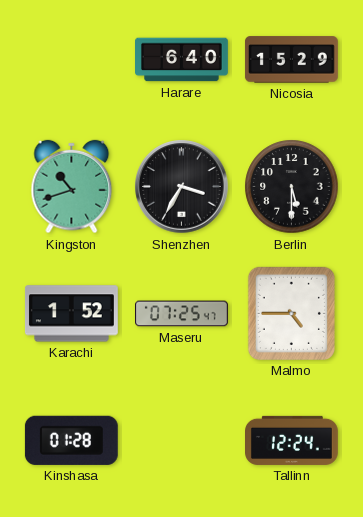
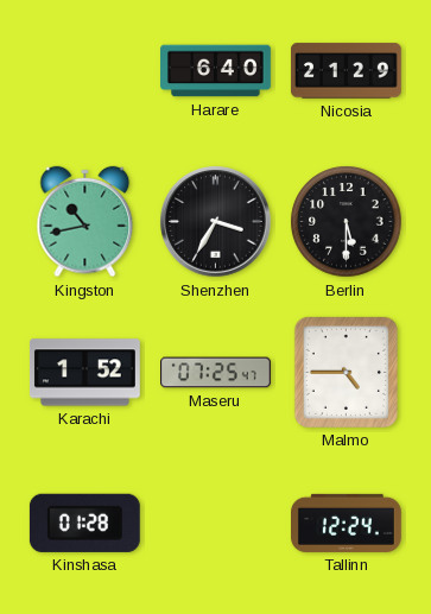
Nicosia: 15:29 -> 21:29 (346, 71)
Kingston: 10:42 -> 10:43 (85, 222)
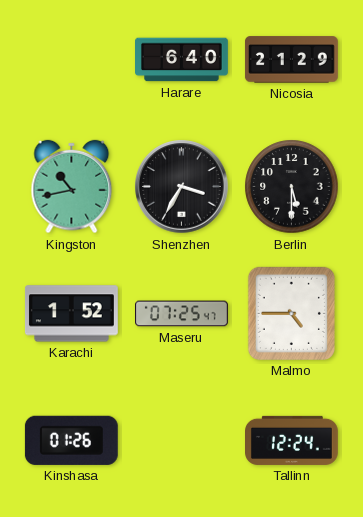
Kinshasa: 01:28 -> 01:26 (71, 440)
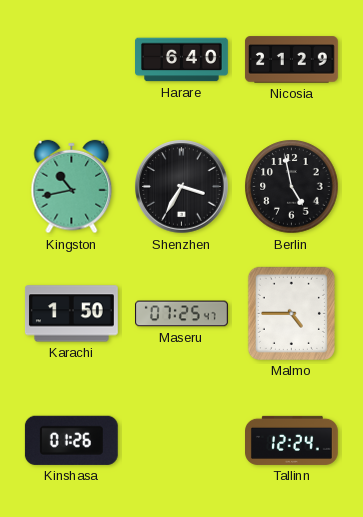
Berlin: 5:30 -> 4:58 (292, 187)
Karachi: 1:52 -> 1:50 (71, 314)
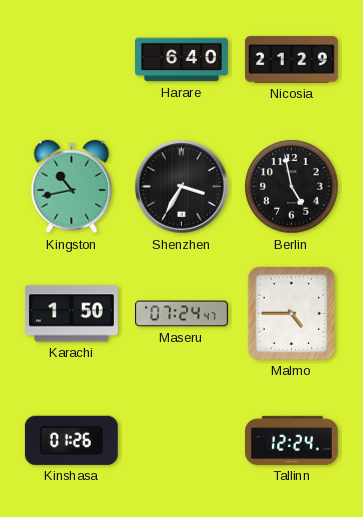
Maseru: 07:25 -> 07:24 (182, 314)
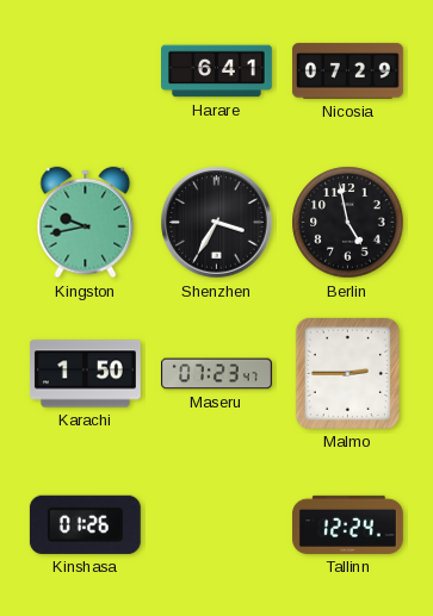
Harare: 6:40 -> 6:41 (217, 71)
Nicosia: 21:29 -> 07:29 (347, 71)
Kingston: 10:43 -> 9:43 (86, 223)
Maseru: 07:24 -> 07:23 (217, 374)
Malmo: 4:45 -> 2:45 (347, 373)
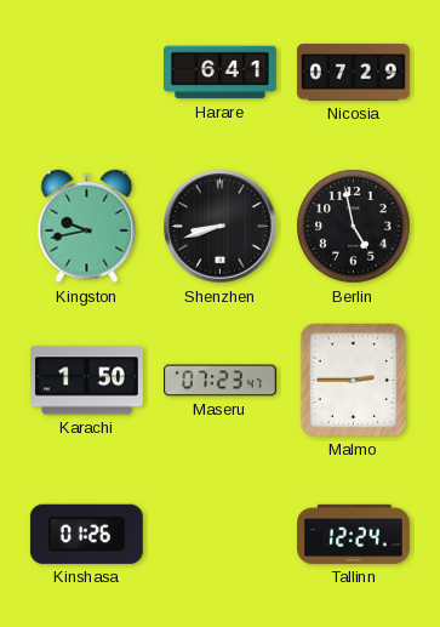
Shenzhen: 3:35 -> 8:42 (221, 227)
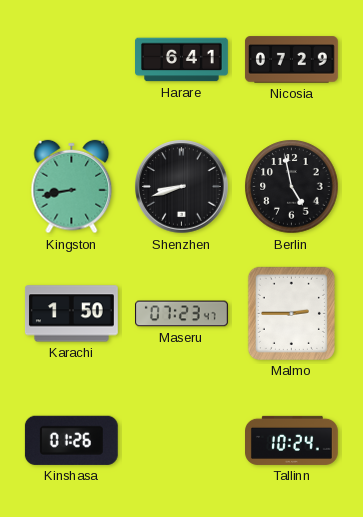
Kingston: 9:43 -> 8:43 (72, 187)
Tallinn: 12:24 -> 10:24 (292, 440)
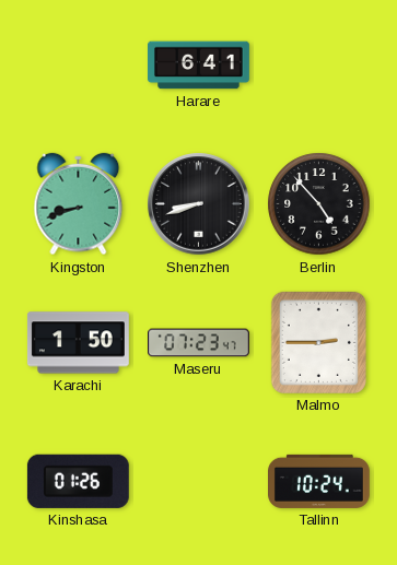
Nicosia: 07:29 -> none (291, 60)
Kingston: 8:43 -> 8:42 (79, 204)
Berlin: 4:58 -> 4:53 (319, 204)
